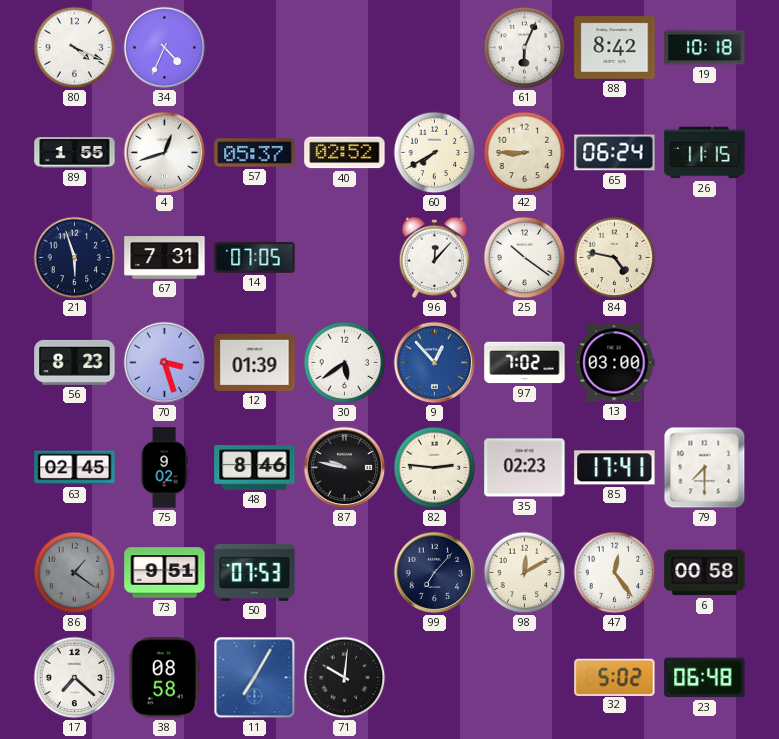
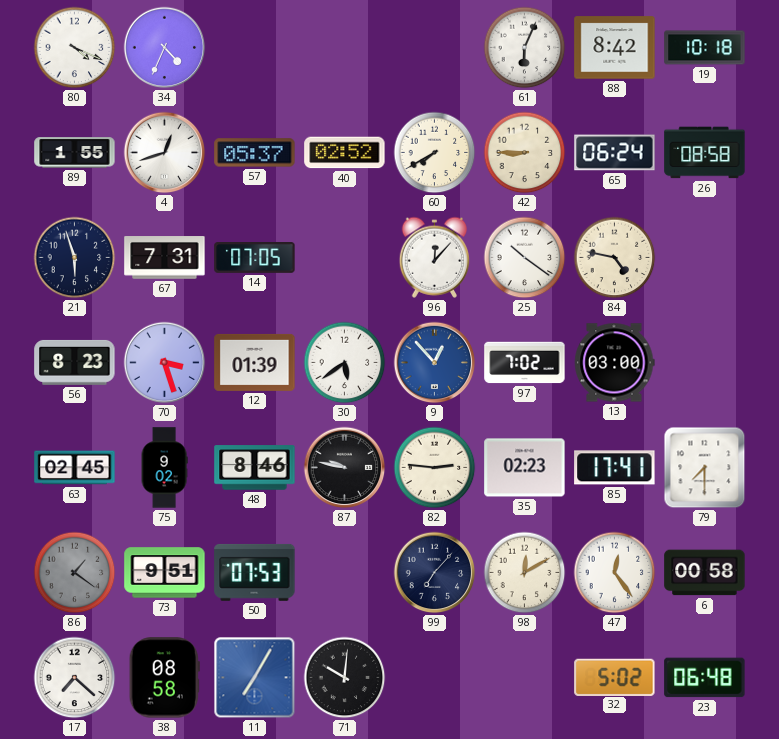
26: 11:15 -> 08:58 (705, 153)
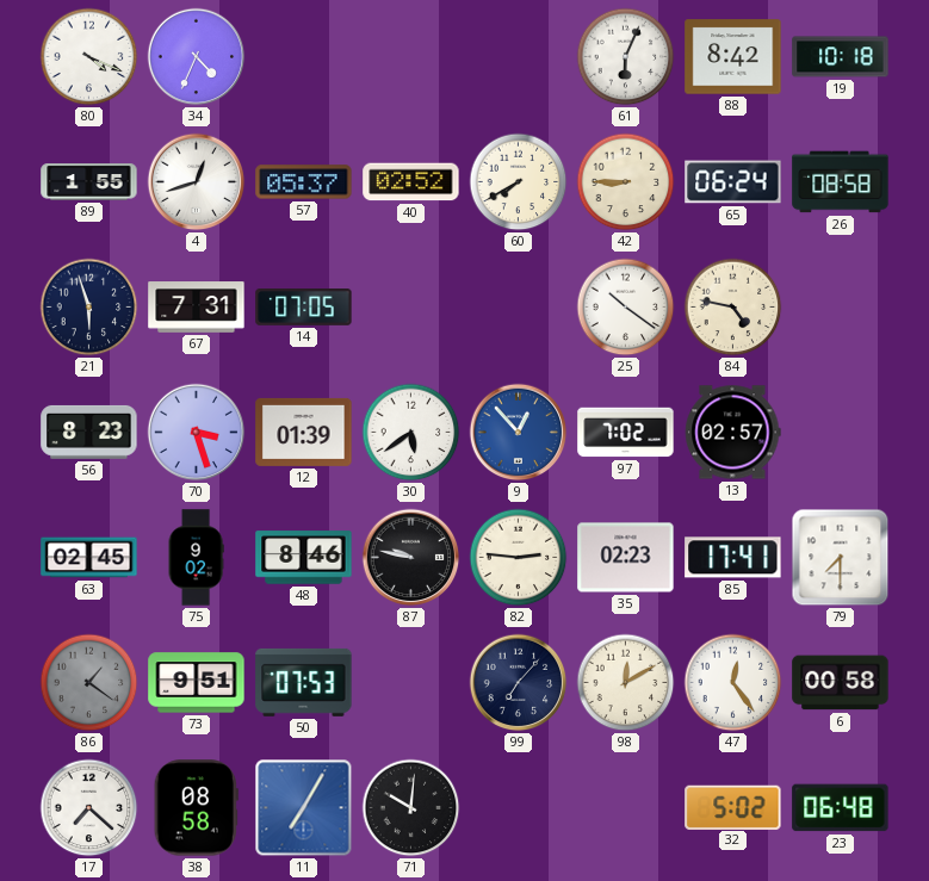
96: 12:07 -> none (435, 257)
13: 03:00 -> 02:57 (732, 433)
